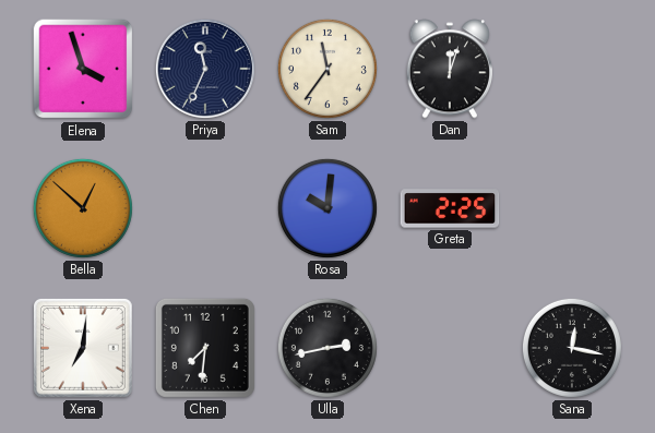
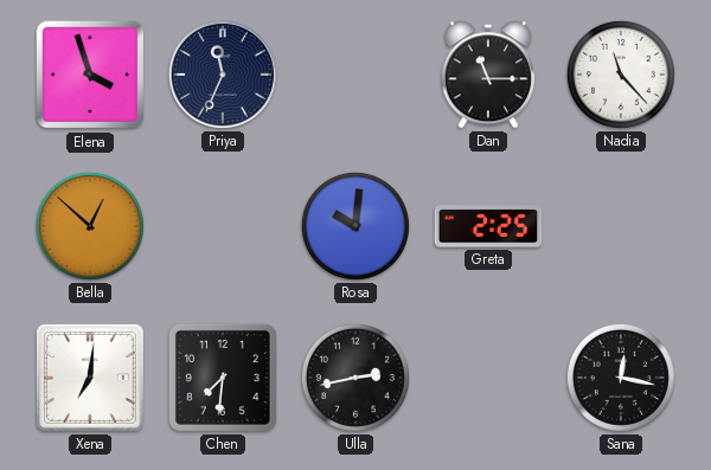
Sam: 11:36 -> none (327, 69)
Dan: 12:03 -> 11:15 (487, 75)
Nadia: none -> 11:23 (621, 75)
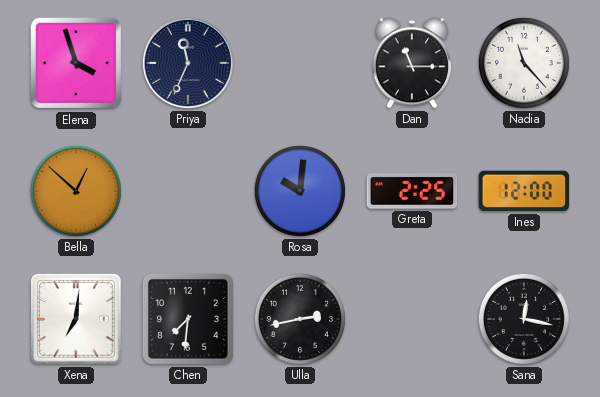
Ines: none -> 12:00 (524, 191)
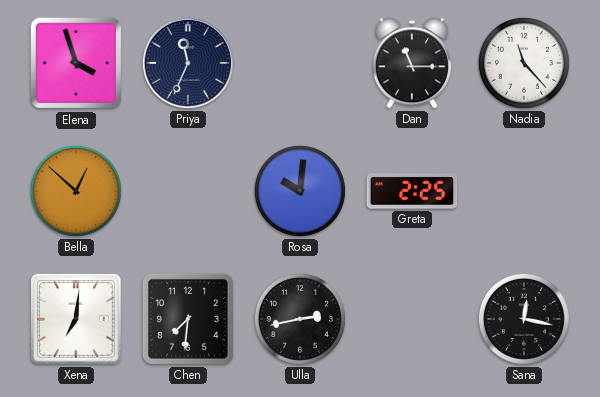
Ines: 12:00 -> none (524, 191)
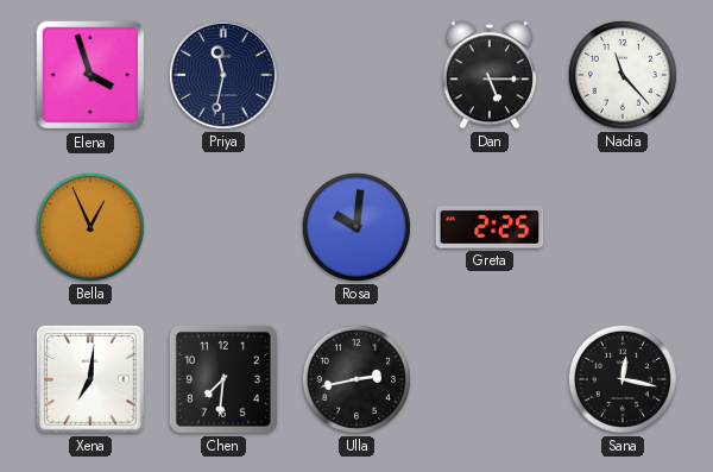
Priya: 11:34 -> 11:32 (223, 75)
Dan: 11:15 -> 5:15 (488, 75)
Bella: 12:52 -> 12:56 (90, 227)
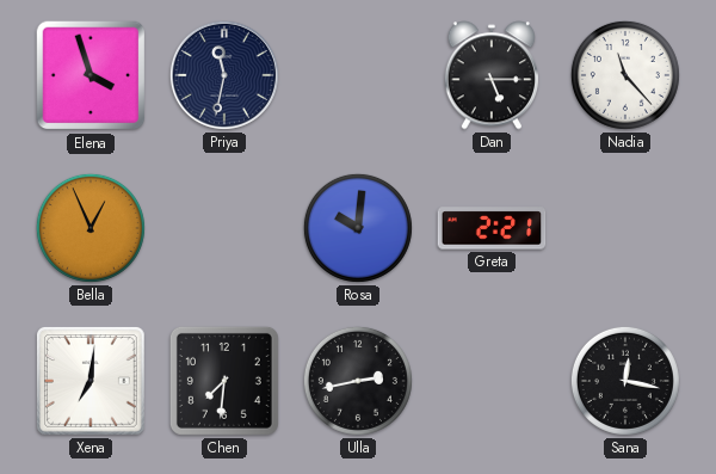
Greta: 2:25 -> 2:21 (492, 228)
